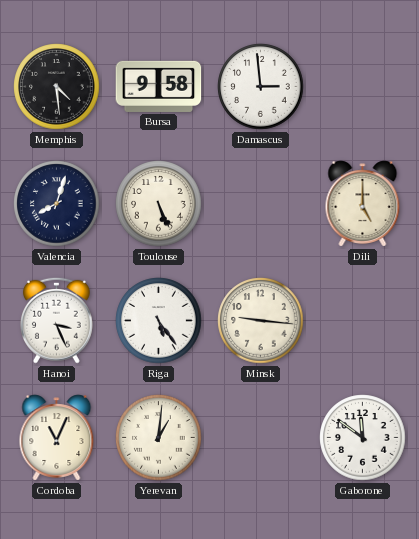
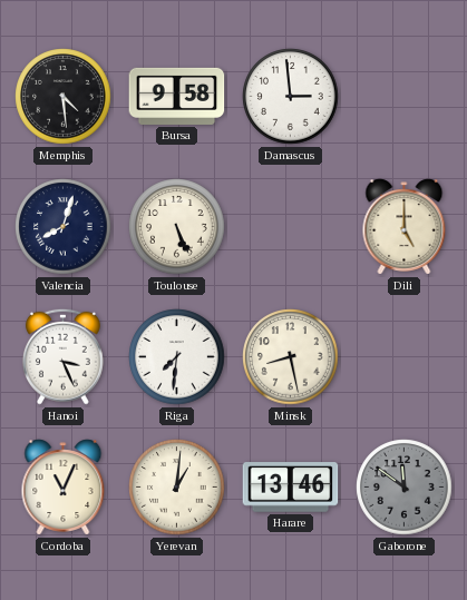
Riga: 5:24 -> 7:31 (177, 357)
Minsk: 9:16 -> 8:28 (291, 357)
Harare: none -> 13:46 (291, 488)
Gaborone dial: white -> grey (405, 488)
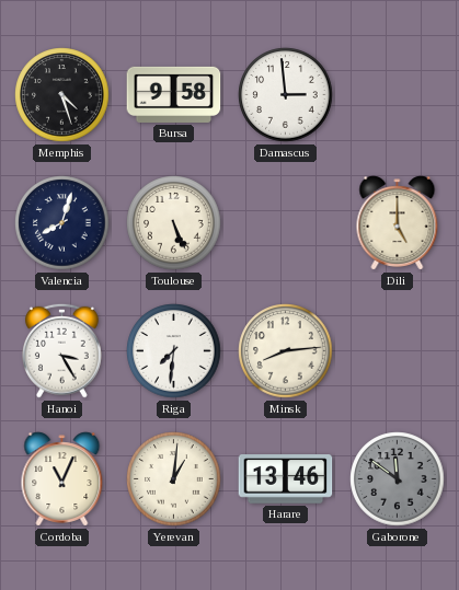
Memphis: 4:29 -> 4:27 (62, 95)
Hanoi: 3:26 -> 3:25 (61, 350)
Minsk: 8:28 -> 8:14 (286, 351)
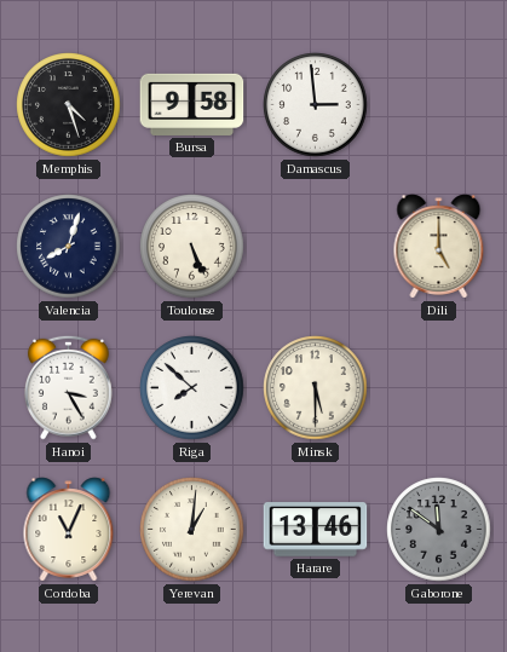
Riga: 7:31 -> 7:52 (192, 388)
Minsk: 8:14 -> 5:30 (316, 388)
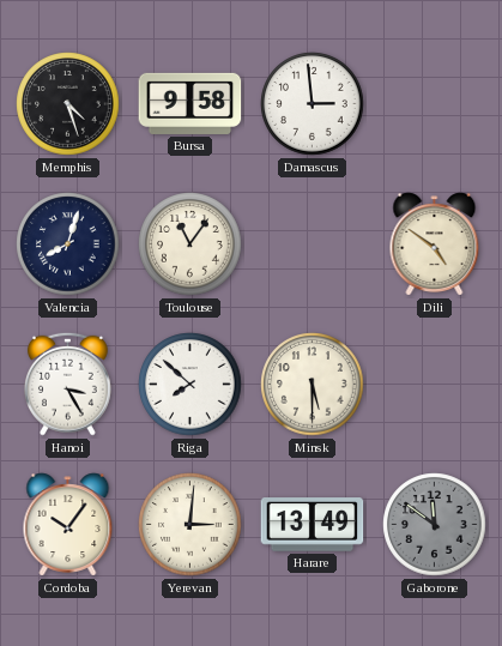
Toulouse: 5:26 -> 11:06 (190, 244)
Dili: 5:00 -> 4:51 (435, 244)
Cordoba: 11:04 -> 10:06 (68, 525)
Yerevan: 1:01 -> 3:01 (190, 525)
Harare: 13:46 -> 13:49 (313, 525)
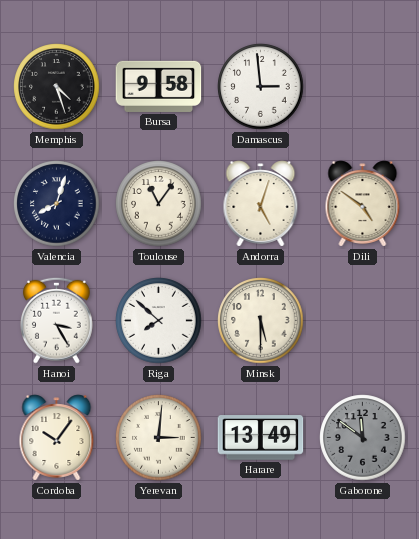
Andorra: none -> 5:03 (261, 204)
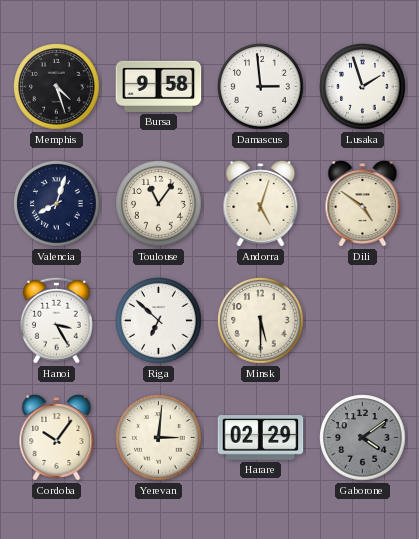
Lusaka: none -> 1:57 (363, 87)
Riga: 7:52 -> 6:52 (159, 321)
Harare: 13:49 -> 02:29 (261, 438)
Gaborone: 11:51 -> 4:09 (363, 438)
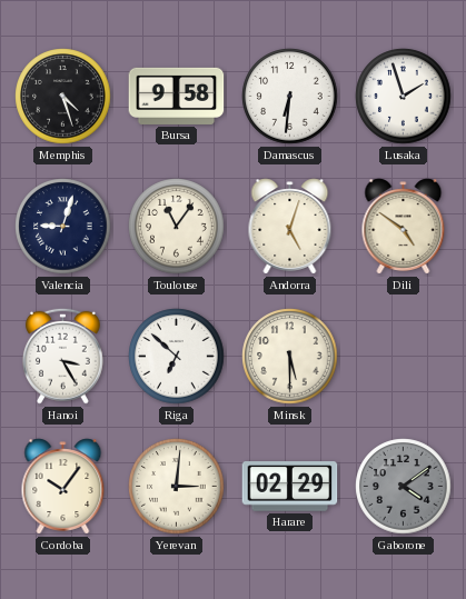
Damascus: 2:59 -> 6:31 (290, 97)
Valencia: 8:03 -> 9:03 (63, 227)
